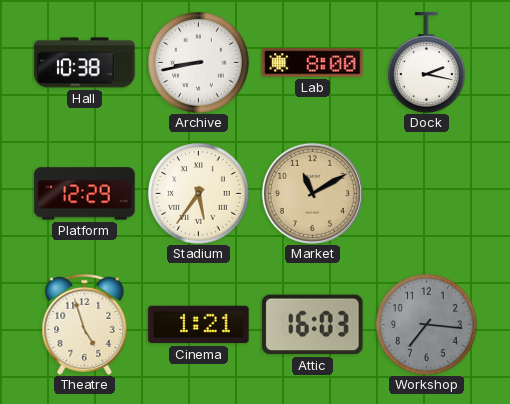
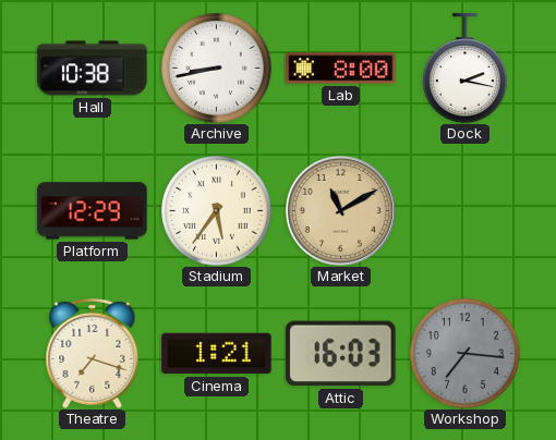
Theatre: 4:57 -> 7:18 (93, 353)
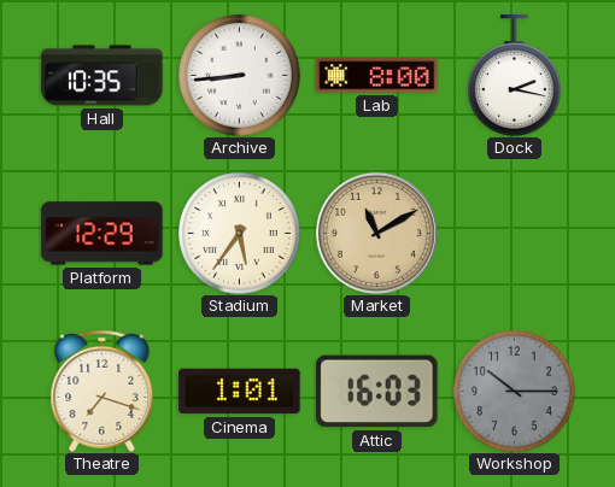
Hall: 10:38 -> 10:35 (102, 76)
Archive: 8:43 -> 8:44 (240, 76)
Cinema: 1:21 -> 1:01 (240, 392)
Workshop: 7:16 -> 10:15 (515, 392)
